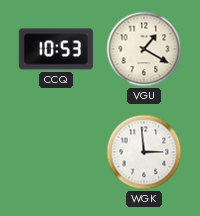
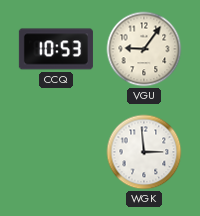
VGU: 1:20 -> 9:06 (144, 49)
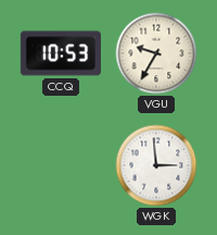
VGU: 9:06 -> 9:35 (156, 53)
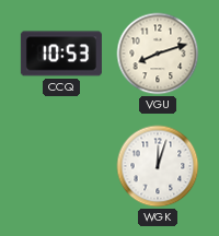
VGU: 9:35 -> 8:12 (158, 54)
WGK: 2:59 -> 12:03 (158, 166)
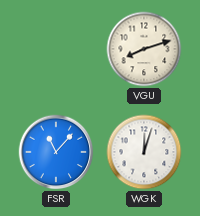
CCQ: 10:53 -> none (61, 54)
FSR: none -> 11:07 (56, 152)
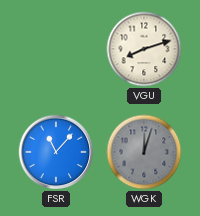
WGK dial: white -> grey (144, 152)
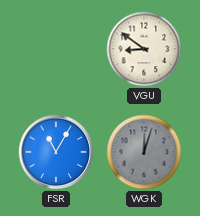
VGU: 8:12 -> 8:51 (144, 49)
FSR: 11:07 -> 11:05 (56, 152)
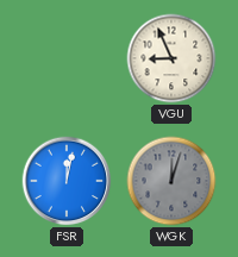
VGU: 8:51 -> 8:56 (171, 58)
FSR: 11:05 -> 12:02 (67, 181)
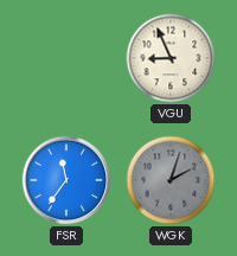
FSR: 12:02 -> 11:36 (66, 180)
WGK: 12:03 -> 2:03 (171, 180)
